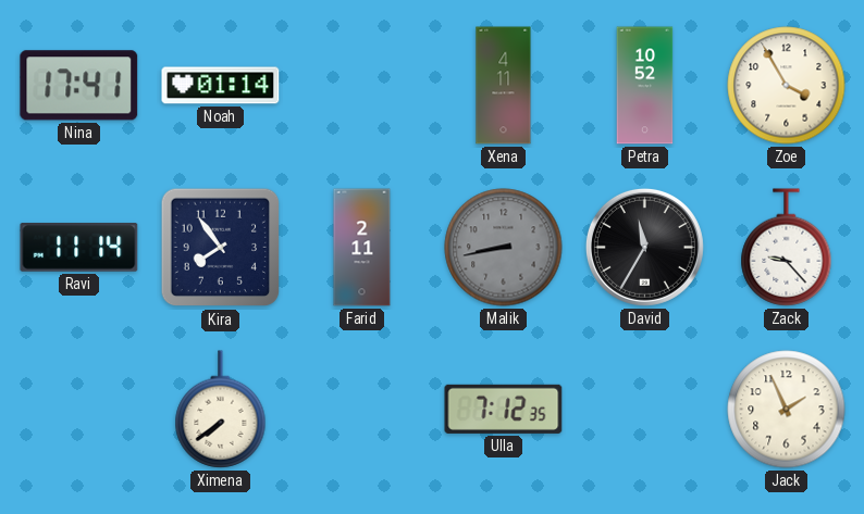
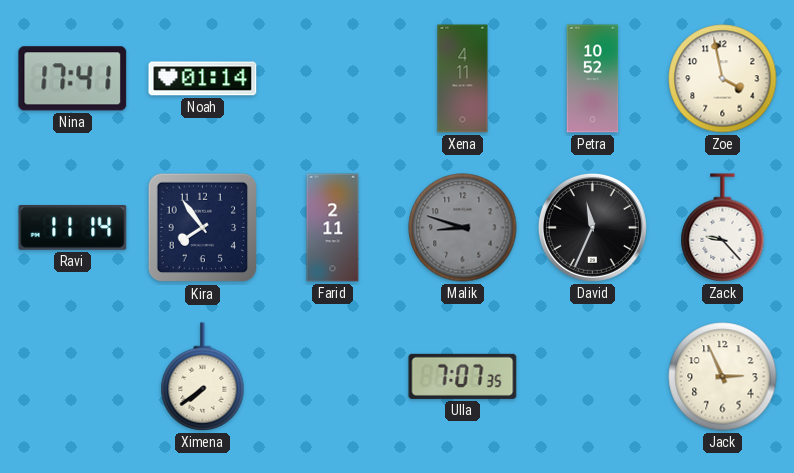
Zoe: 3:55 -> 3:58 (723, 79)
Malik: 8:43 -> 8:48 (463, 228)
David: 11:35 -> 11:34 (592, 227)
Ulla: 7:12 -> 7:07 (463, 376)
Jack: 1:56 -> 2:56 (723, 377)
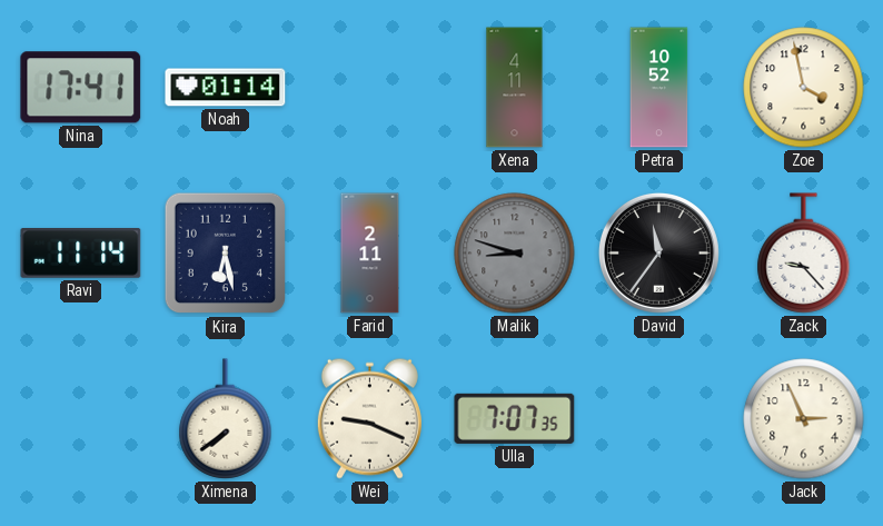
Kira: 7:54 -> 6:28 (226, 254)
David: 11:34 -> 11:36 (658, 252)
Wei: none -> 9:19 (369, 418)
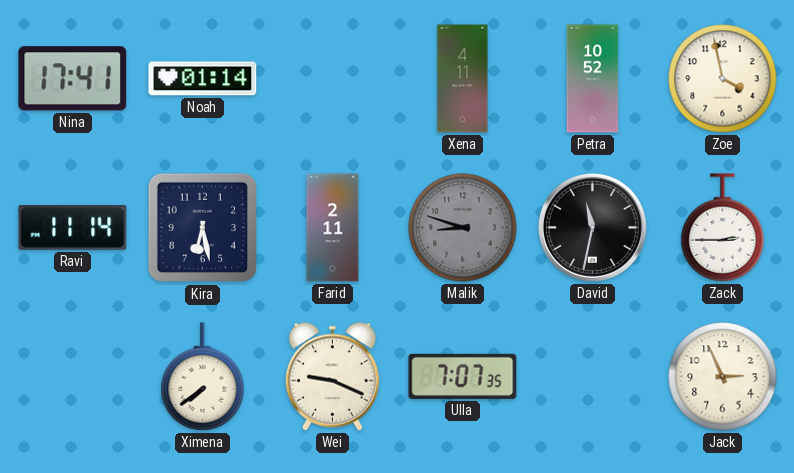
David: 11:36 -> 11:32 (592, 227)
Zack: 9:23 -> 2:45 (723, 228)
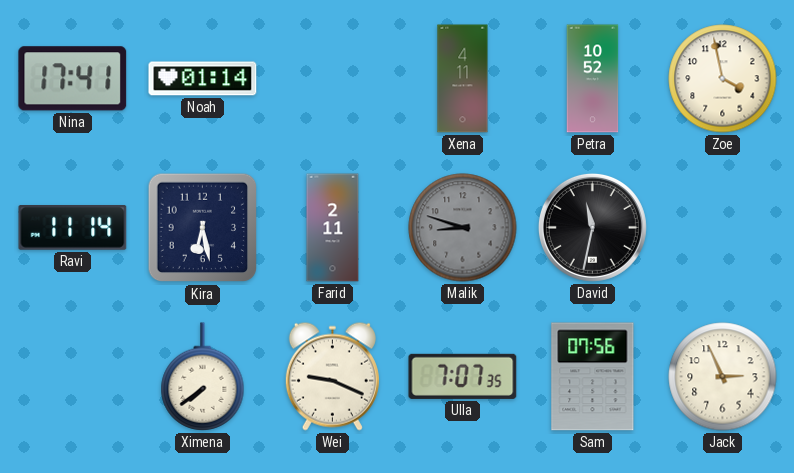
Zack: 2:45 -> none (723, 228)
Sam: none -> 07:56 (593, 377)
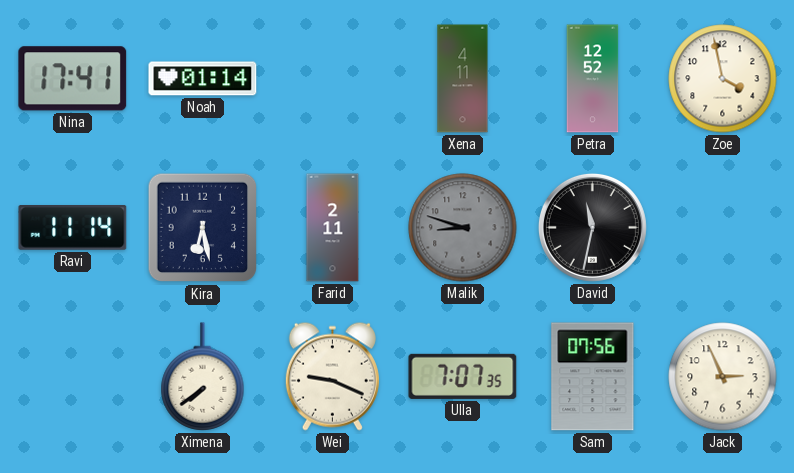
Petra: 10:52 -> 12:52 (593, 79)
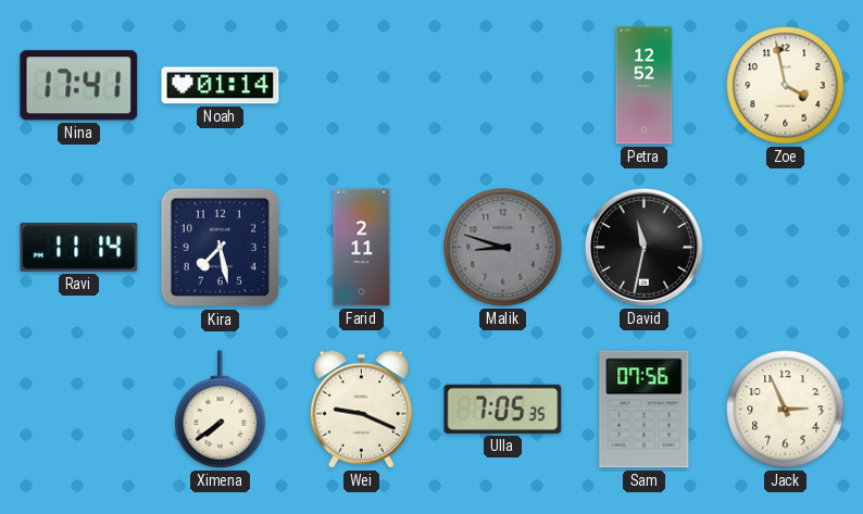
Xena: 4:11 -> none (463, 79)
Kira: 6:28 -> 7:28 (221, 248)
Ulla: 7:07 -> 7:05 (503, 409)
